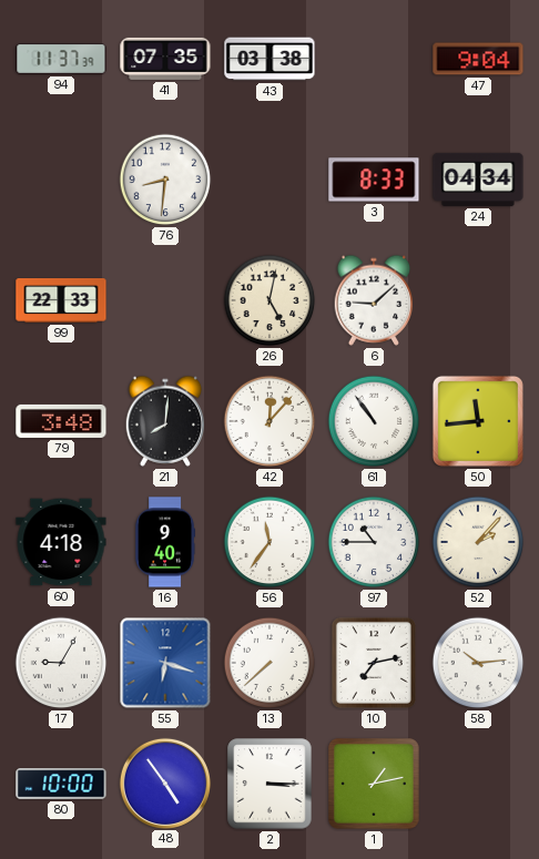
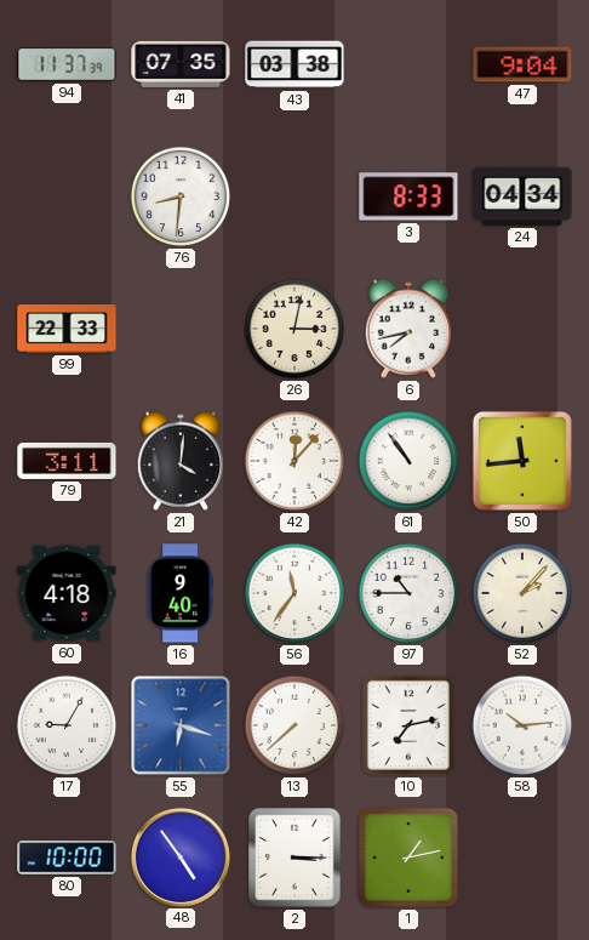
26: 5:02 -> 3:02 (294, 329)
6: 9:08 -> 7:43 (408, 329)
79: 3:48 -> 3:11 (67, 461)
21: 8:01 -> 4:01 (181, 461)
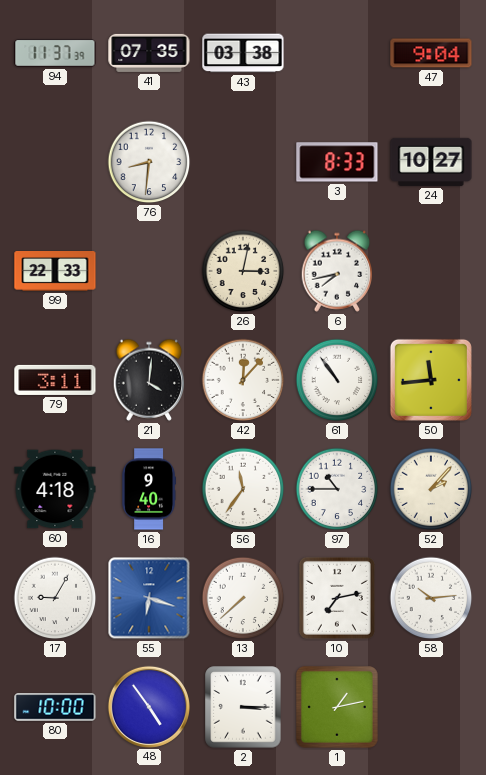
24: 04:34 -> 10:27 (431, 162)
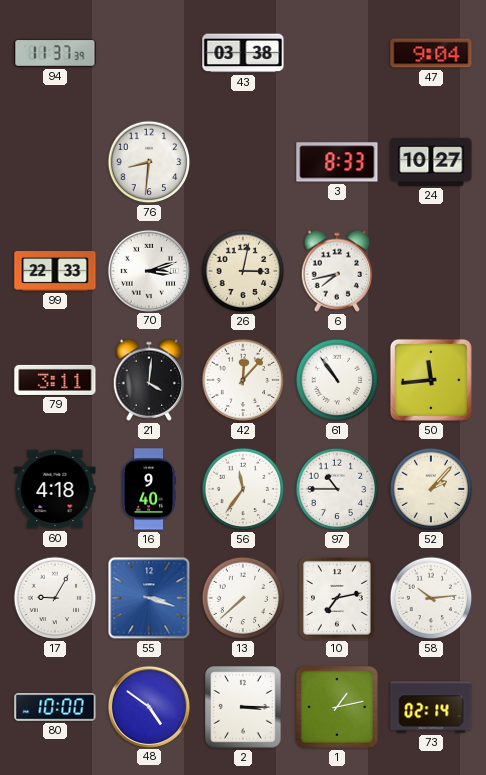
41: 07:35 -> none (149, 53)
70: none -> 3:12 (148, 270)
55: 6:18 -> 3:18 (149, 598)
48: 4:54 -> 4:51 (148, 706)
73: none -> 02:14 (431, 707)
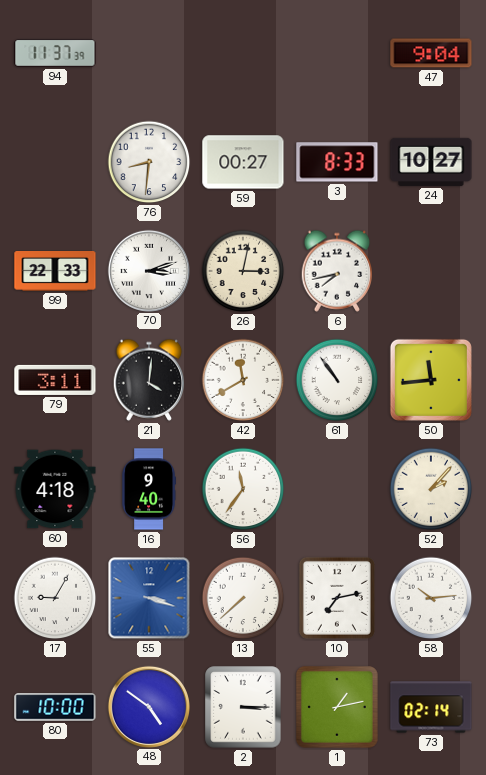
43: 03:38 -> none (243, 53)
59: none -> 00:27 (243, 162)
42: 12:07 -> 11:40 (243, 380)
97: 10:45 -> none (337, 489)
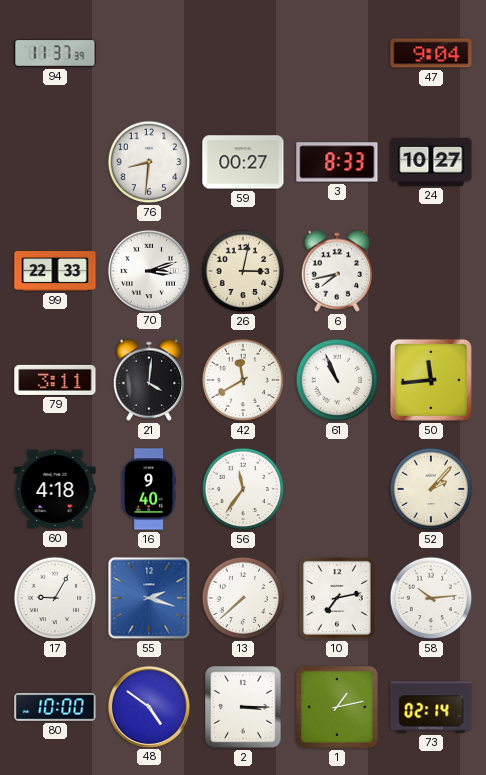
61: 10:54 -> 10:56 (337, 380)
55: 3:18 -> 2:18 (149, 598)
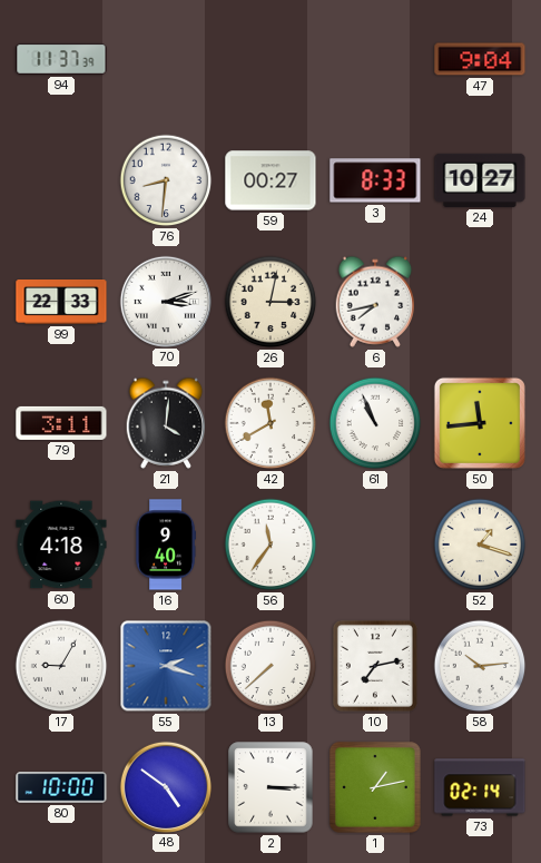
52: 2:07 -> 1:18 (480, 545)
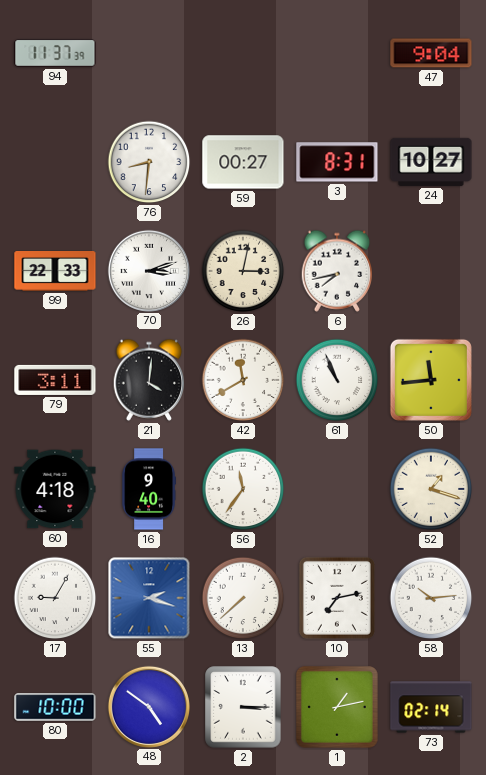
3: 8:33 -> 8:31 (337, 162)
